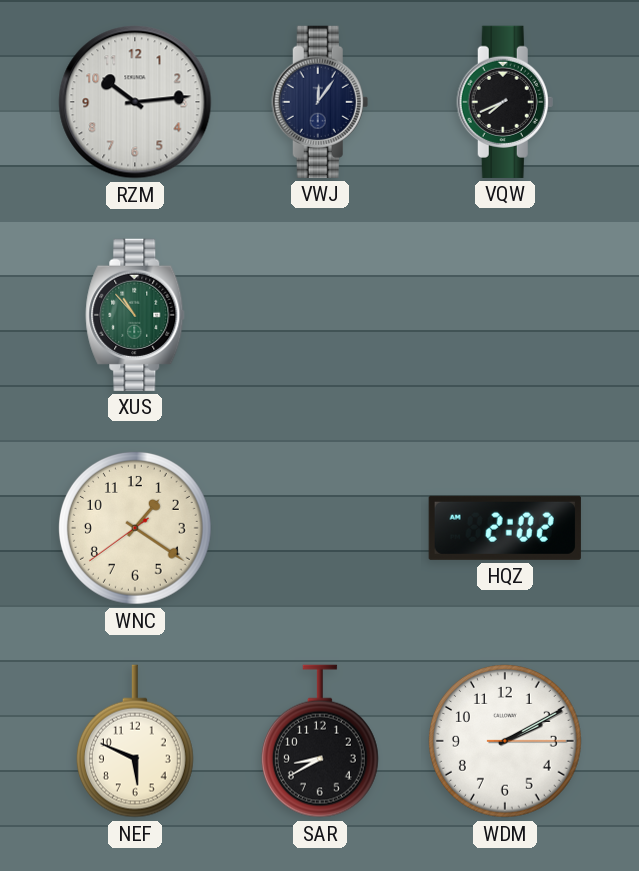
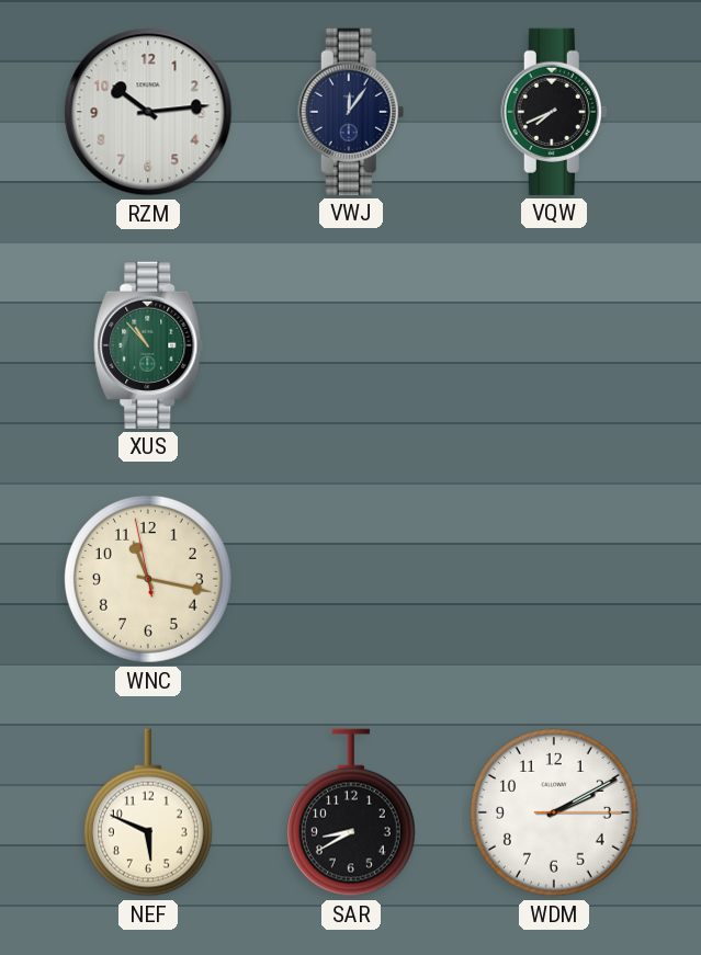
WNC: 1:20 -> 11:16 (148, 579)
HQZ: 2:02 -> none (505, 528)
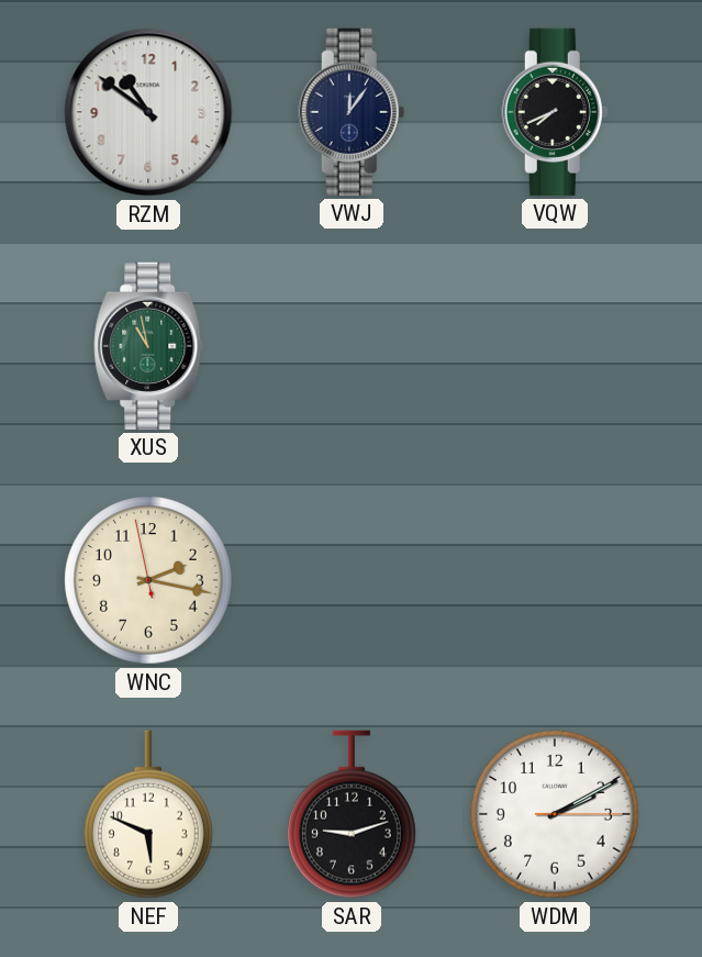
RZM: 10:14 -> 10:51 (148, 112)
XUS: 10:53 -> 10:58 (148, 346)
WNC: 11:16 -> 2:16 (148, 580)
SAR: 8:40 -> 9:12 (352, 814)
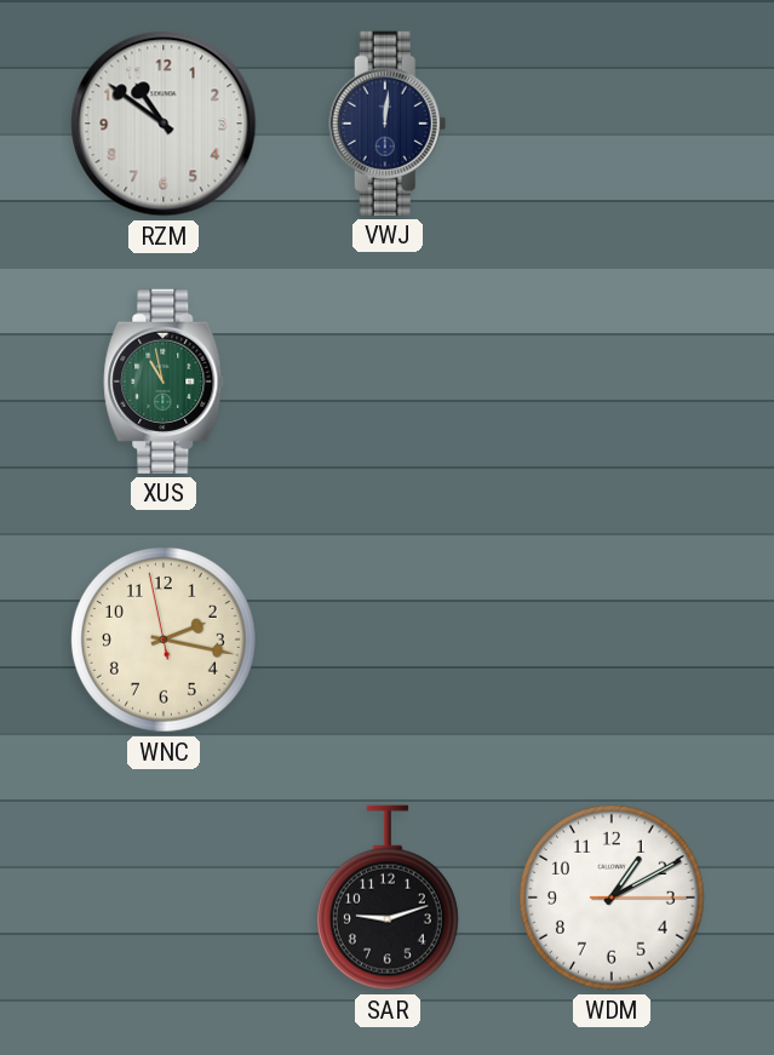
VWJ: 12:06 -> 12:01 (388, 124)
VQW: 7:41 -> none (555, 112)
NEF: 5:49 -> none (148, 814)
WDM: 2:10 -> 1:10 (612, 898)
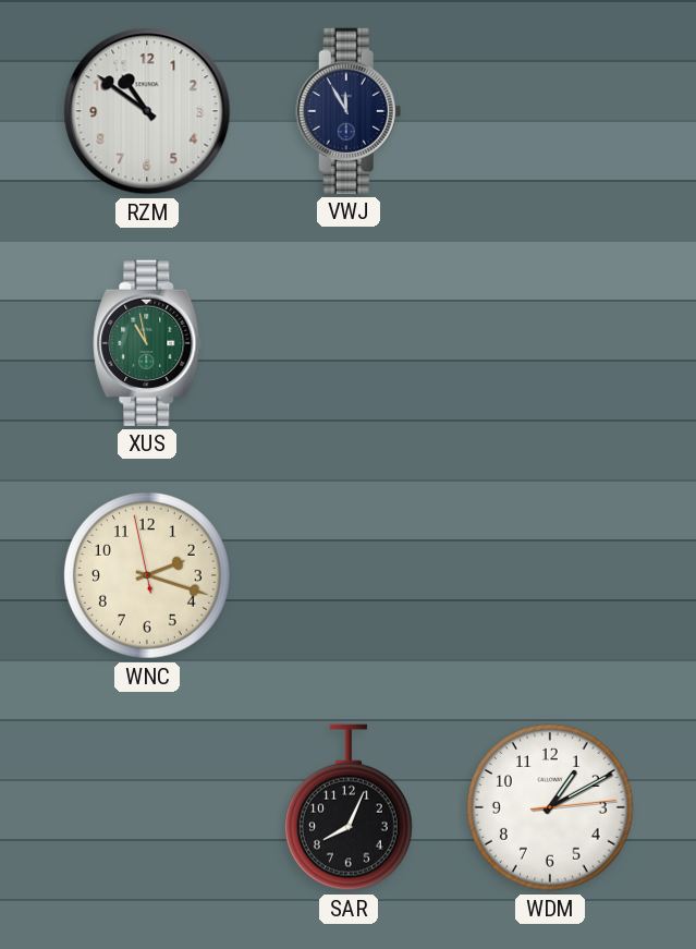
VWJ: 12:01 -> 11:55 (349, 111)
WNC: 2:16 -> 2:17 (147, 575)
SAR: 9:12 -> 8:04 (349, 807)
WDM: 1:10:15 -> 1:10:14 (550, 807)
